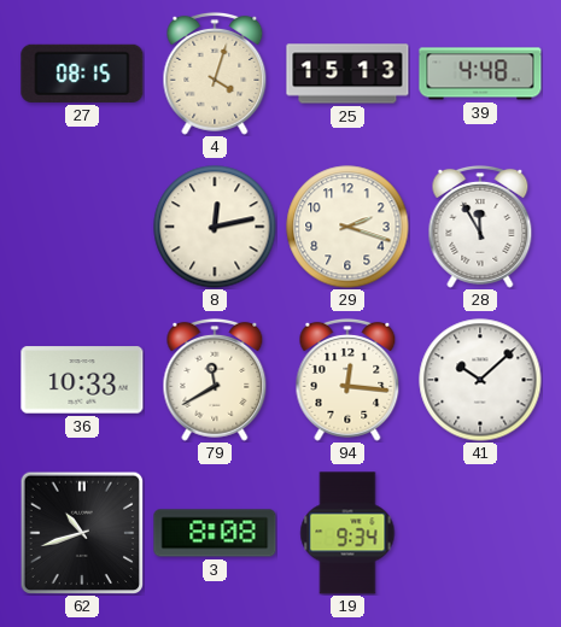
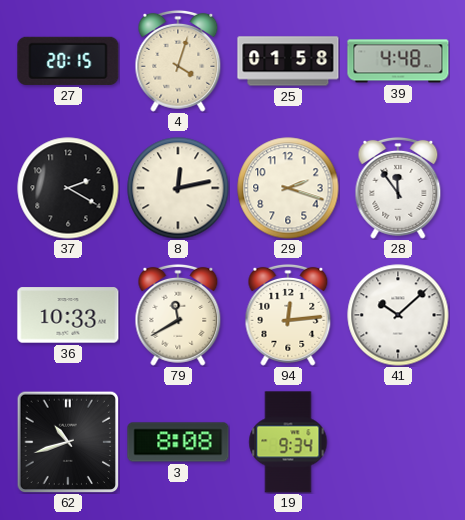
27: 08:15 -> 20:15 (68, 61)
25: 15:13 -> 01:58 (288, 61)
37: none -> 2:20 (68, 188)
28: 11:55 -> 11:54 (398, 188)
94: 12:16 -> 12:14 (288, 315)
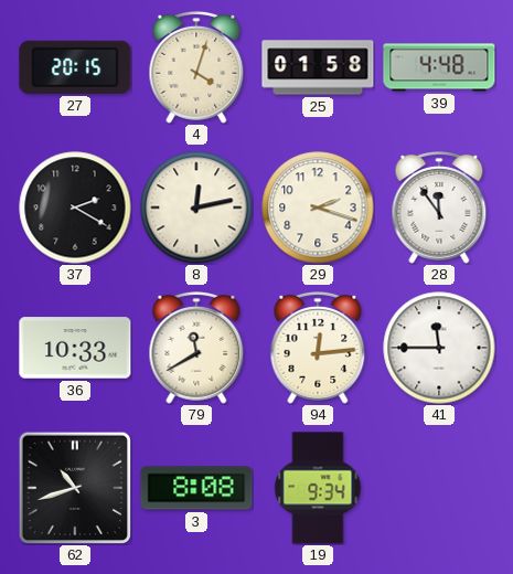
41: 10:08 -> 11:45 (439, 348)
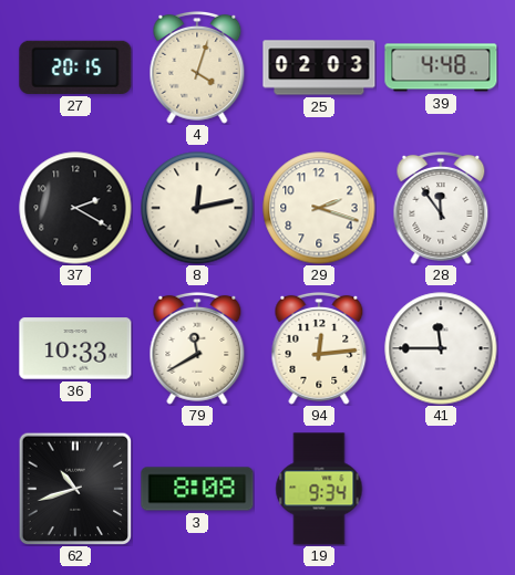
25: 01:58 -> 02:03 (319, 67)
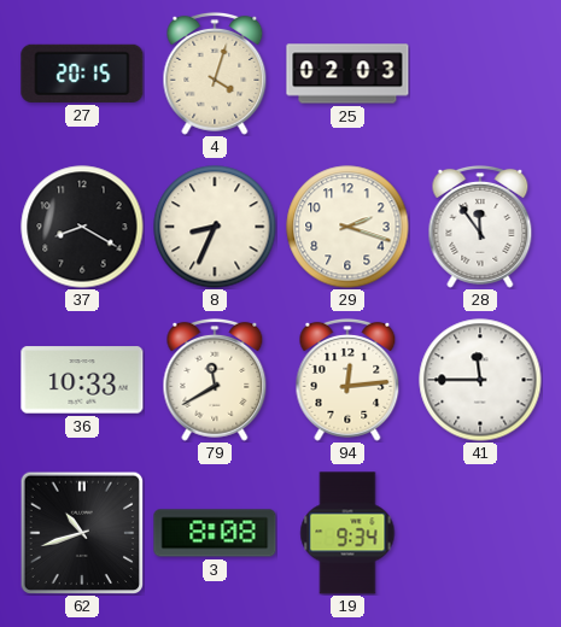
39: 4:48 -> none (441, 67)
37: 2:20 -> 8:20 (82, 227)
8: 12:13 -> 8:34 (215, 227)
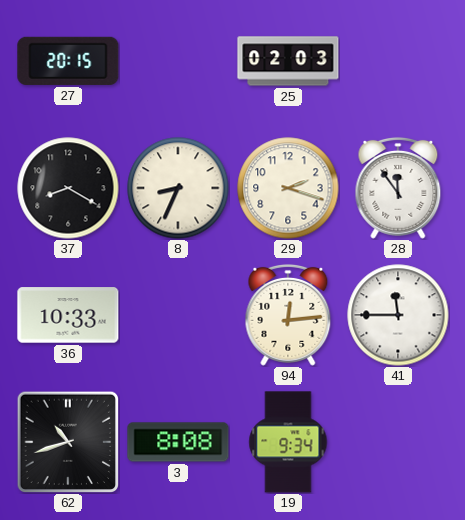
4: 4:03 -> none (215, 74)
79: 11:40 -> none (215, 380)
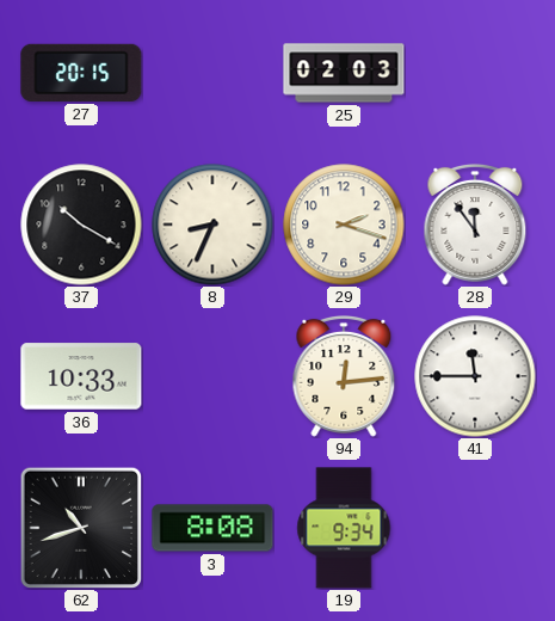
37: 8:20 -> 10:20 (81, 225)
